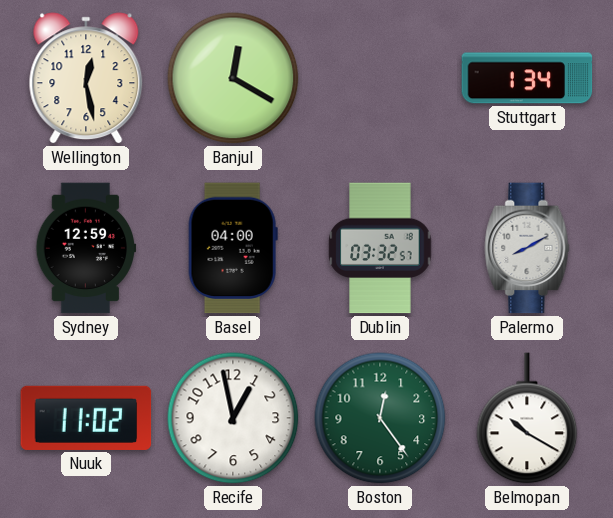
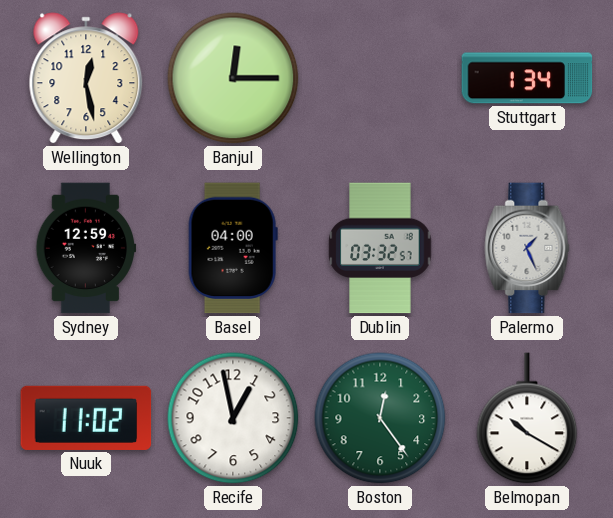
Banjul: 12:20 -> 12:15 (233, 78)
Palermo: 8:10 -> 1:26 (527, 248)
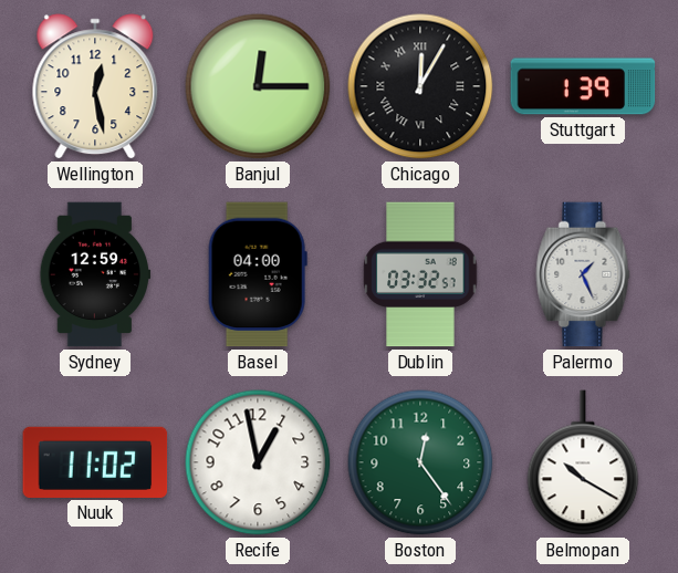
Chicago: none -> 12:05 (420, 86)
Stuttgart: 1:34 -> 1:39 (583, 86)
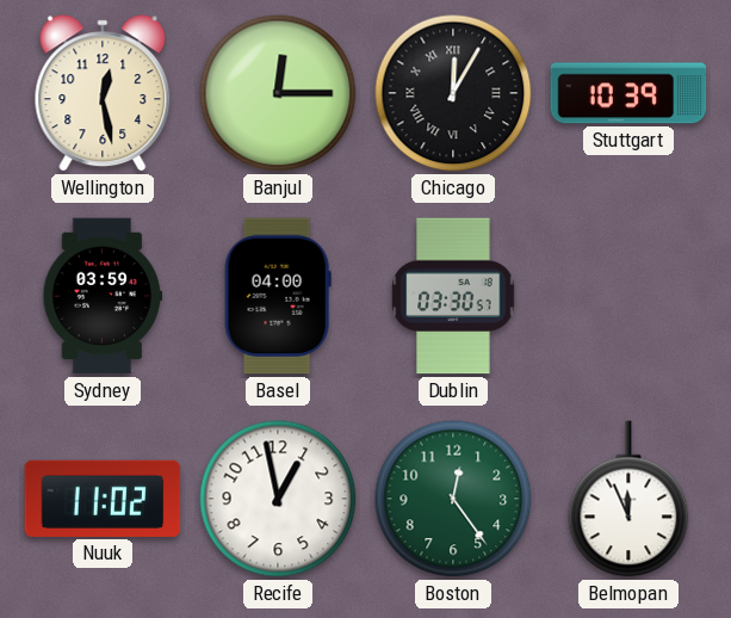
Stuttgart: 1:39 -> 10:39 (628, 93)
Sydney: 12:59 -> 03:59 (103, 296)
Dublin: 03:32 -> 03:30 (453, 296)
Palermo: 1:26 -> none (583, 274)
Belmopan: 10:20 -> 11:56 (628, 499)
